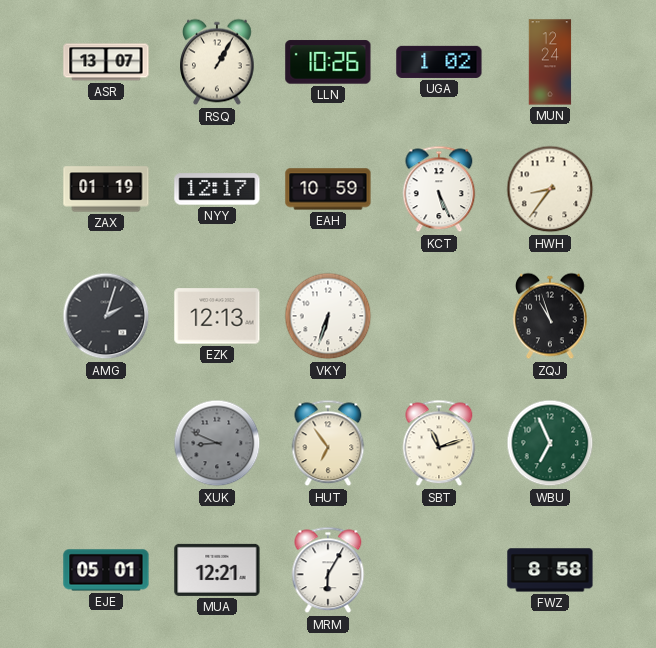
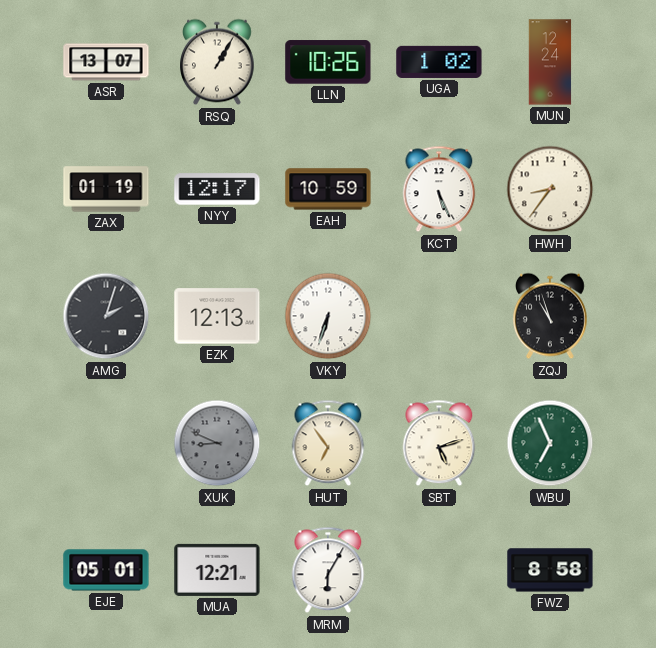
SBT: 11:12 -> 5:12 (439, 443)
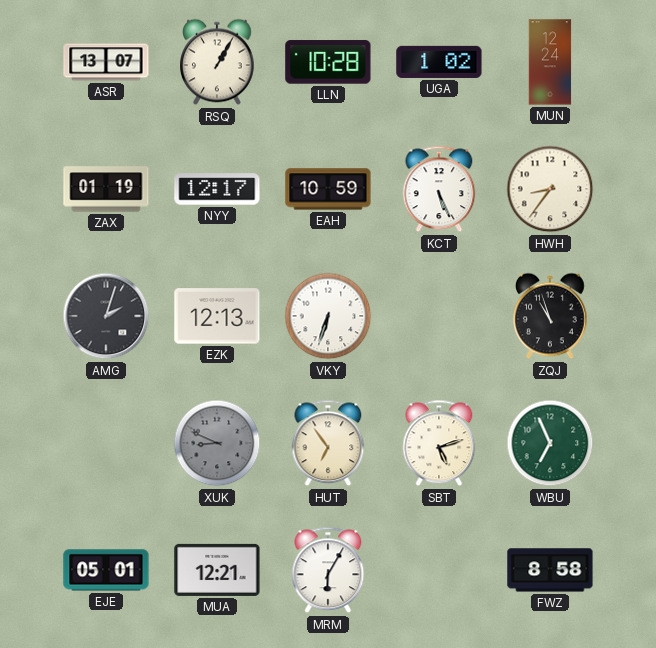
LLN: 10:26 -> 10:28 (328, 62)
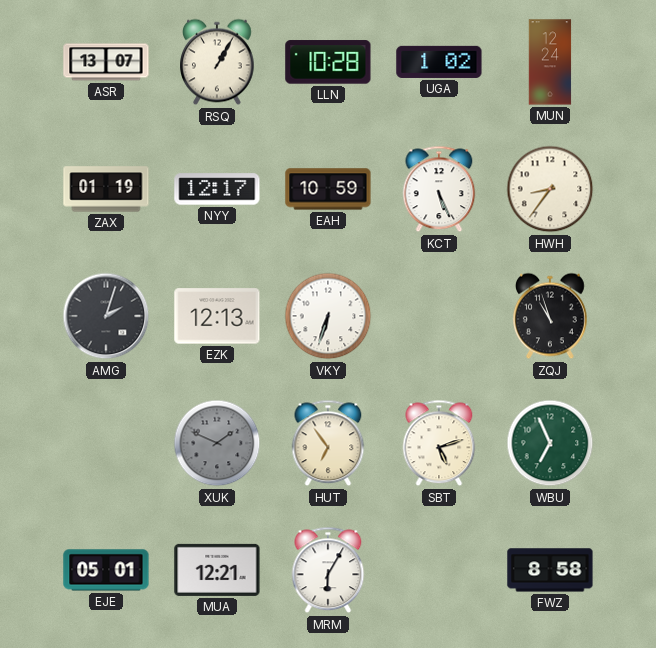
XUK: 8:49 -> 1:49 (217, 443)
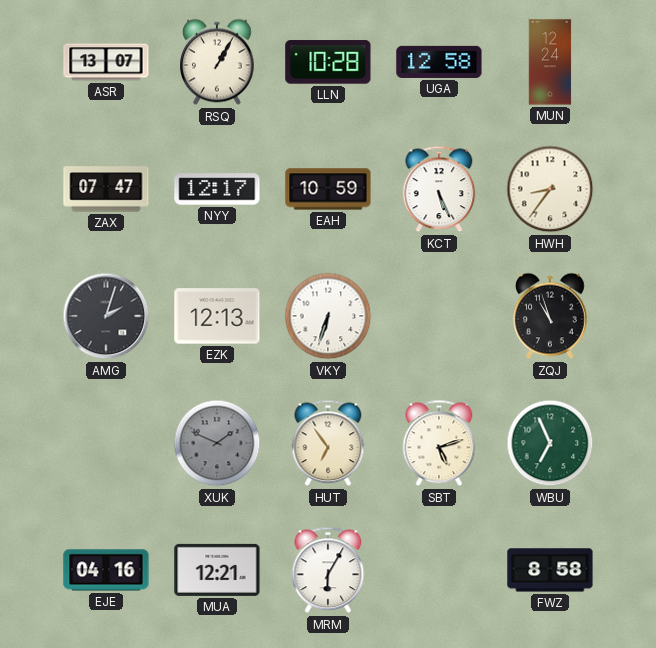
UGA: 1:02 -> 12:58 (439, 62)
ZAX: 01:19 -> 07:47 (106, 189)
EJE: 05:01 -> 04:16 (106, 570)
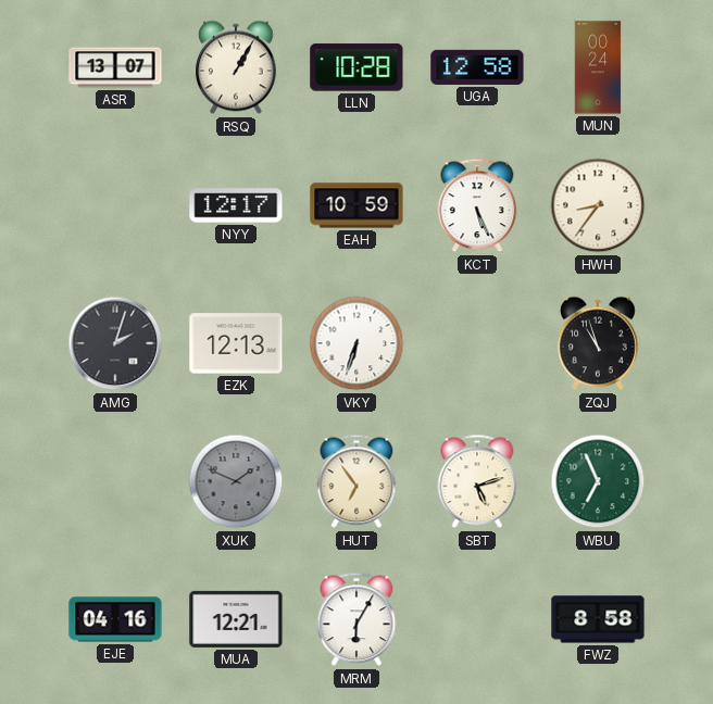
MUN: 12:24 -> 00:24 (598, 67)
ZAX: 07:47 -> none (106, 189)
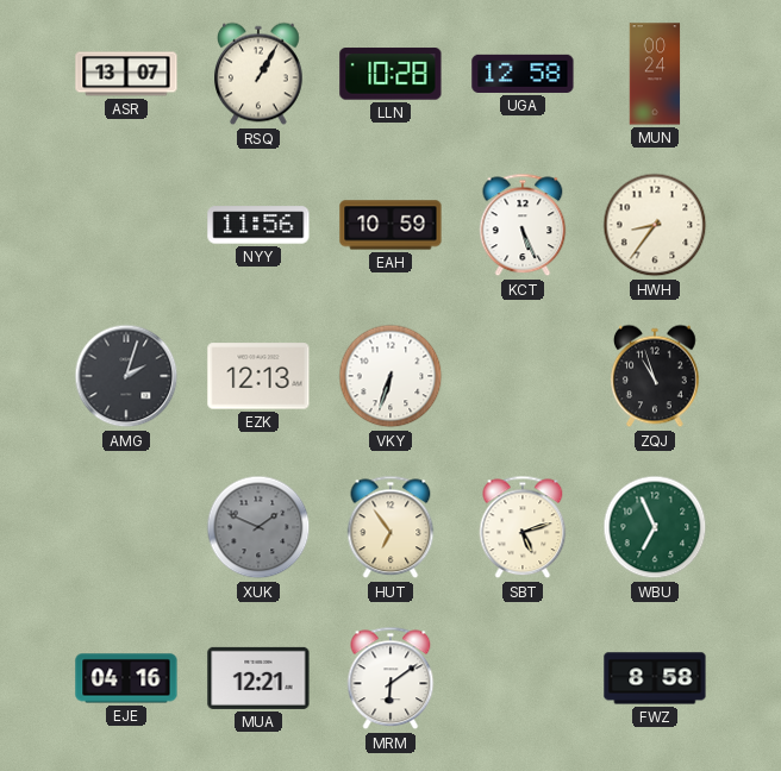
NYY: 12:17 -> 11:56 (258, 225)
MRM: 6:05 -> 6:09 (390, 678)
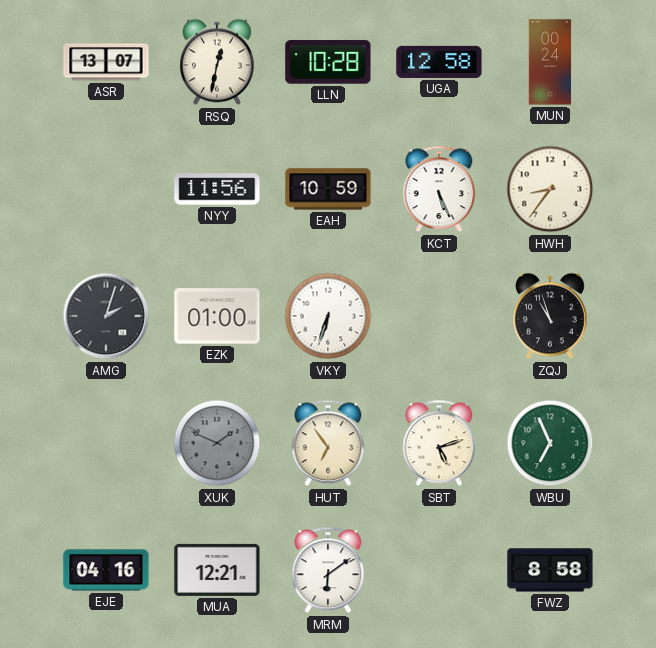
RSQ: 1:05 -> 12:32 (218, 62)
EZK: 12:13 -> 01:00 (217, 316)
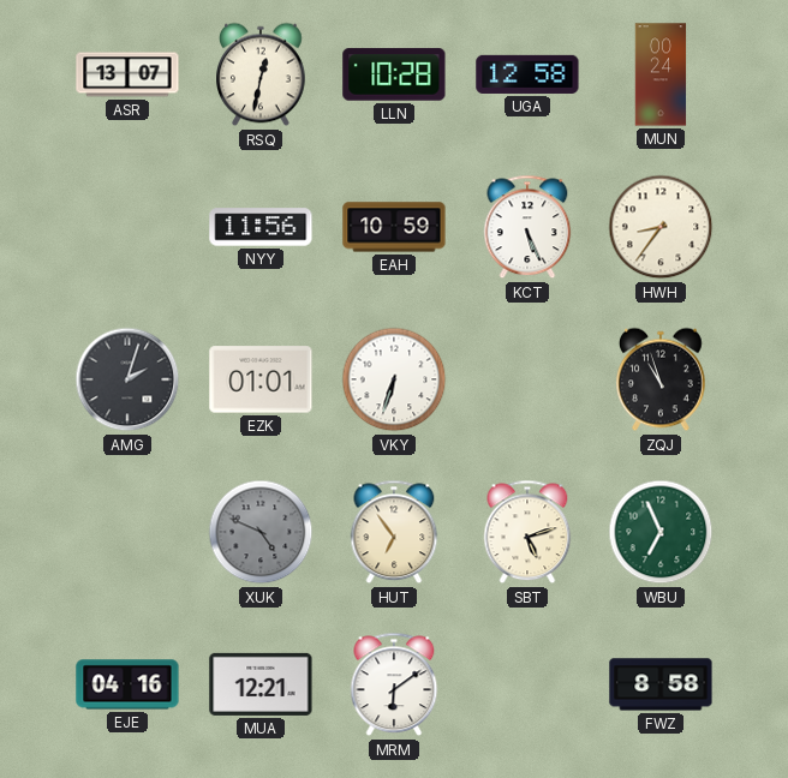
EZK: 01:00 -> 01:01 (261, 379)
XUK: 1:49 -> 4:49 (261, 532)
